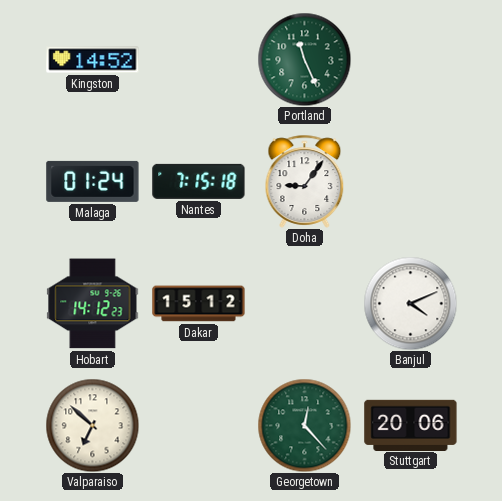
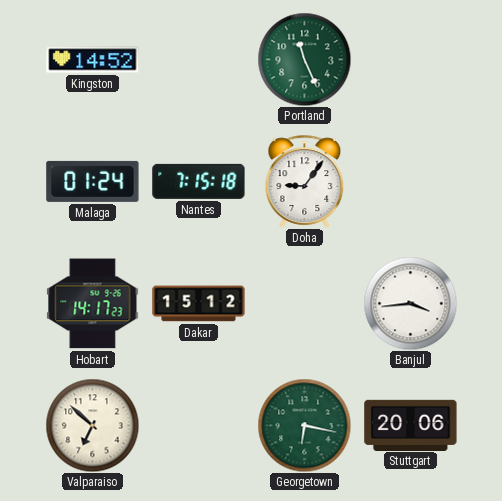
Hobart: 14:12 -> 14:17 (93, 304)
Banjul: 4:11 -> 3:44 (410, 303)
Georgetown: 12:23 -> 6:17 (304, 425)
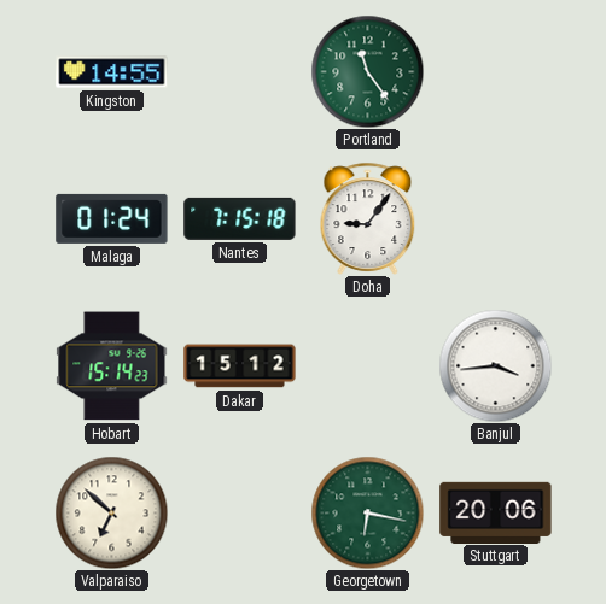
Kingston: 14:52 -> 14:55 (112, 72)
Portland: 11:26 -> 11:24 (367, 71)
Hobart: 14:17 -> 15:14 (112, 366)
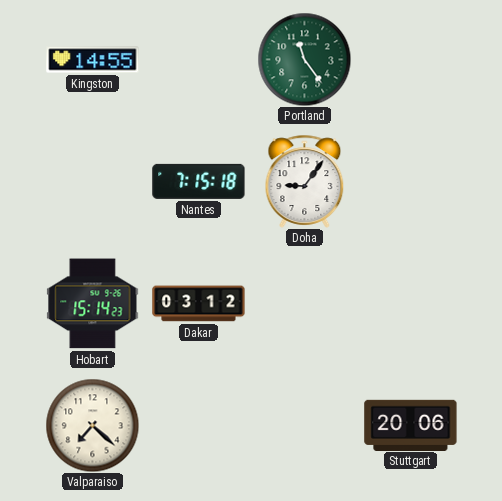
Malaga: 01:24 -> none (112, 218)
Dakar: 15:12 -> 03:12 (199, 304)
Banjul: 3:44 -> none (495, 365)
Valparaiso: 6:52 -> 7:22 (92, 425)
Georgetown: 6:17 -> none (367, 512)
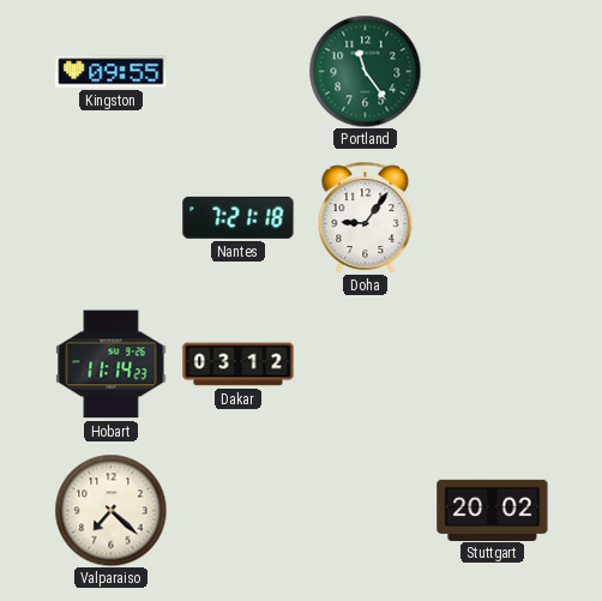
Kingston: 14:55 -> 09:55 (112, 72)
Nantes: 7:15 -> 7:21 (239, 217)
Hobart: 15:14 -> 11:14 (112, 365)
Stuttgart: 20:06 -> 20:02 (493, 510)
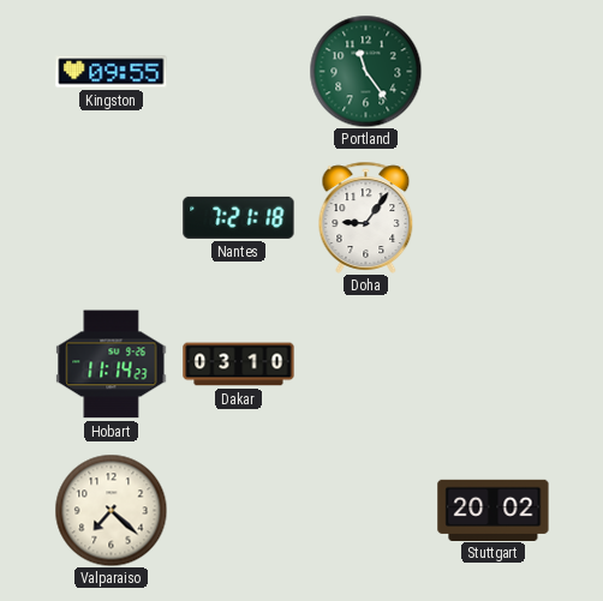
Dakar: 03:12 -> 03:10 (239, 365)
